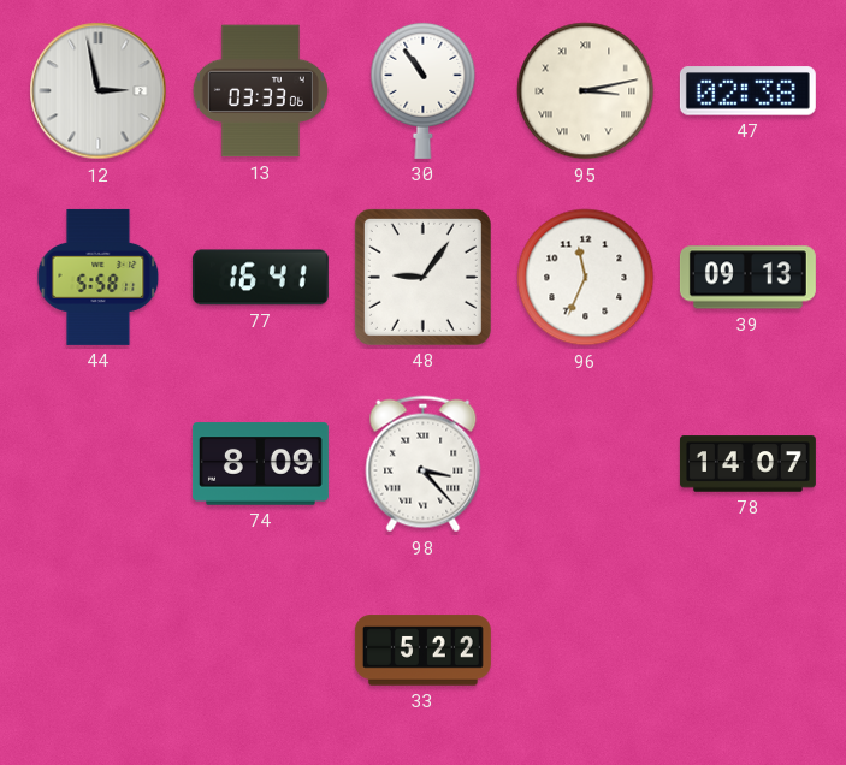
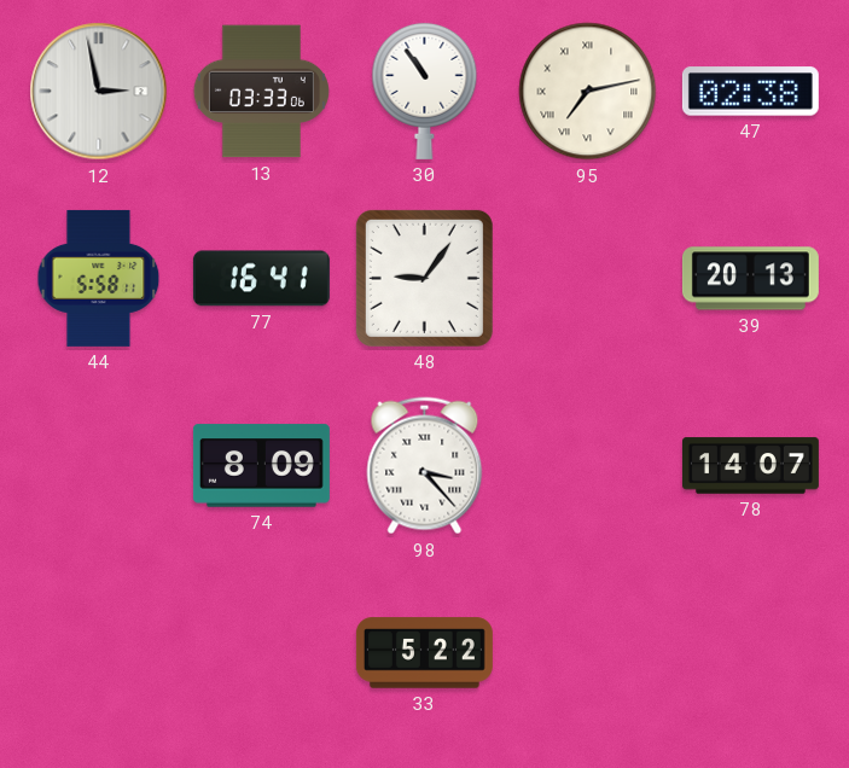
95: 3:13 -> 7:13 (588, 92)
96: 11:34 -> none (586, 278)
39: 09:13 -> 20:13 (750, 279)
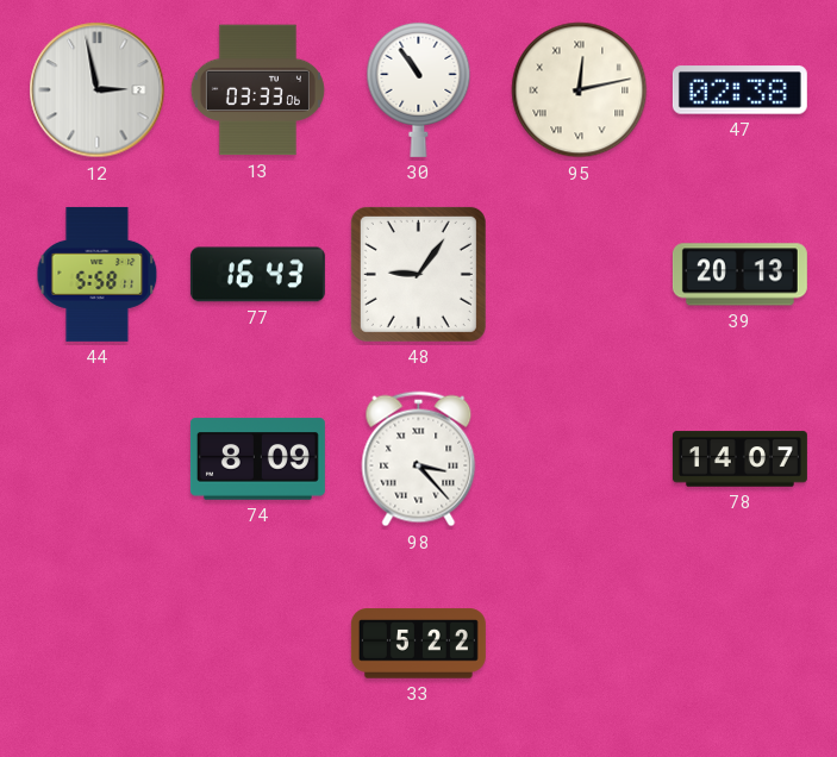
95: 7:13 -> 12:13 (580, 90)
77: 16:41 -> 16:43 (257, 275)
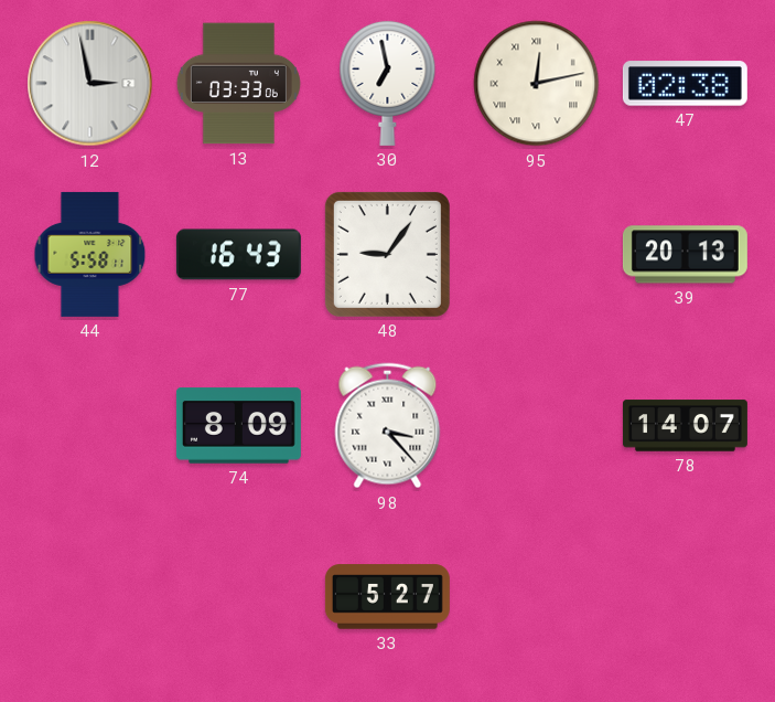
30: 10:54 -> 6:58 (388, 83)
33: 5:22 -> 5:27 (387, 597)
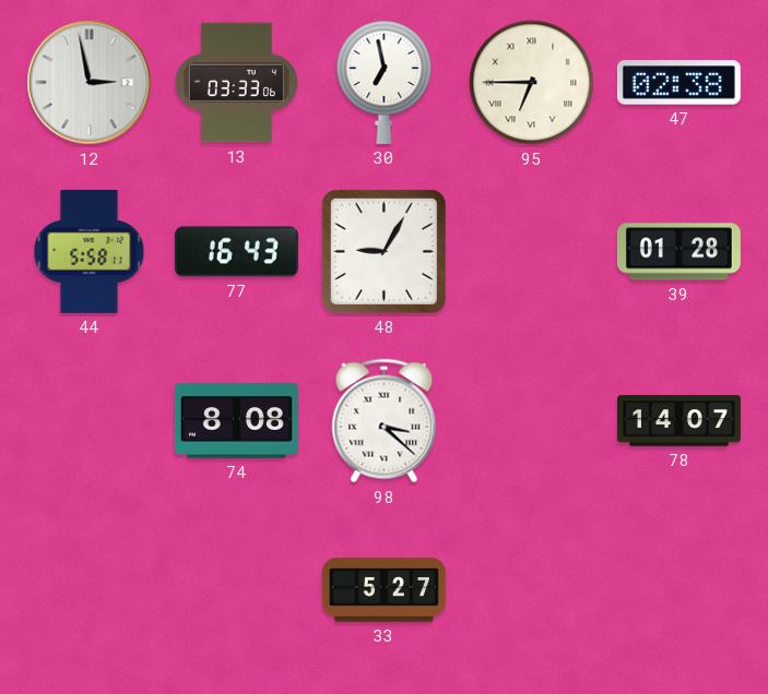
95: 12:13 -> 6:45 (532, 83)
48: 9:06 -> 9:05 (383, 251)
39: 20:13 -> 01:28 (678, 252)
74: 8:09 -> 8:08 (236, 421)
98: 3:23 -> 3:22 (385, 421)
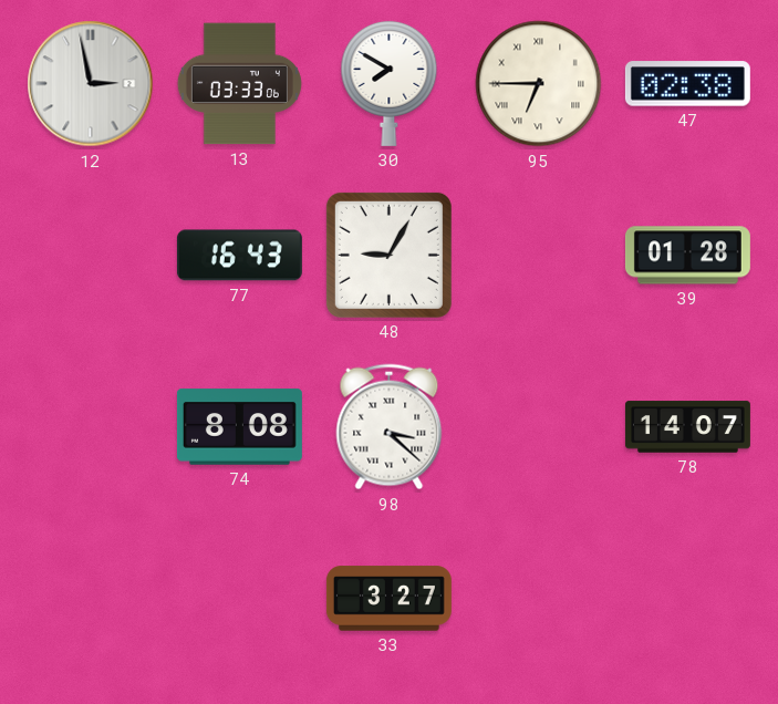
30: 6:58 -> 7:50 (390, 83)
44: 5:58 -> none (90, 251)
33: 5:27 -> 3:27 (388, 599)
